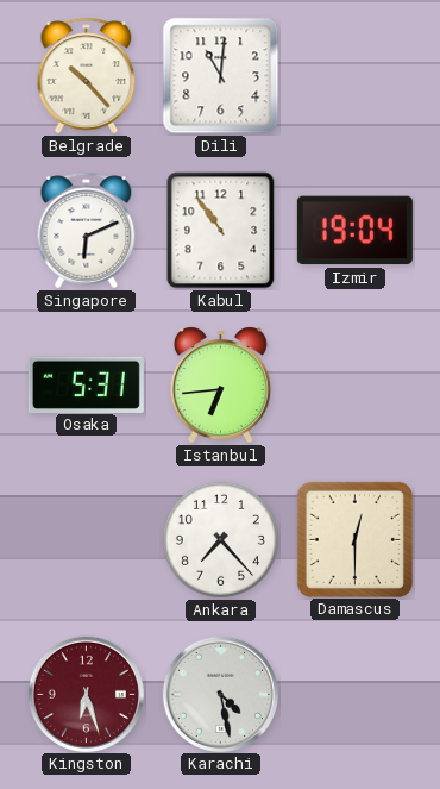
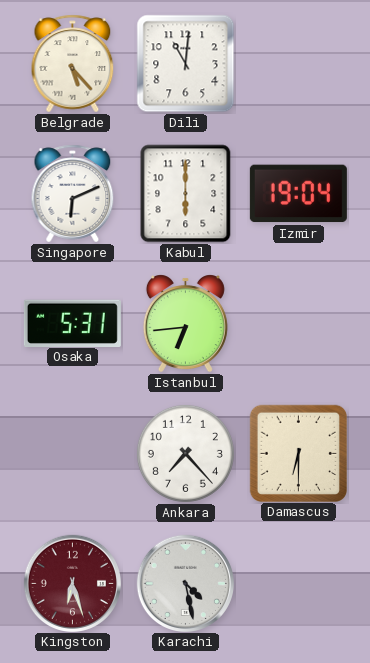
Belgrade: 10:23 -> 5:23 (73, 64)
Kabul: 10:54 -> 6:00 (186, 194)
Damascus: 12:30 -> 6:30 (298, 453)
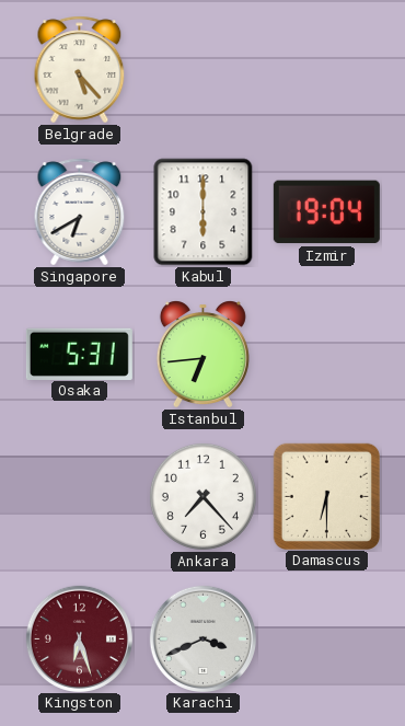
Dili: 11:01 -> none (186, 64)
Singapore: 6:11 -> 6:40 (80, 212)
Karachi: 4:28 -> 3:41 (202, 638)
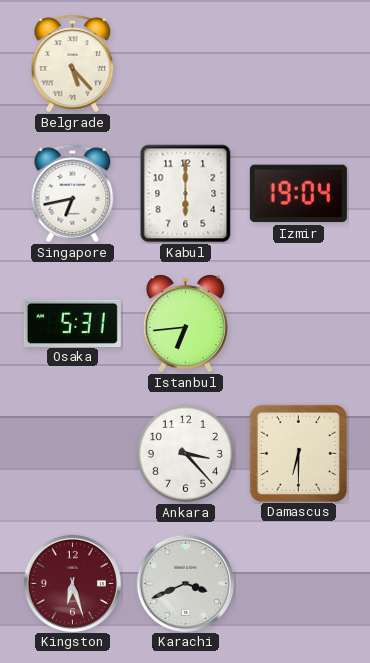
Singapore: 6:40 -> 6:43 (73, 194)
Ankara: 7:23 -> 3:23 (185, 453)
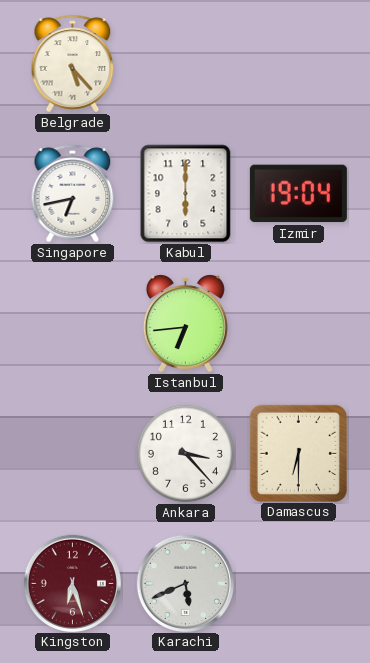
Osaka: 5:31 -> none (72, 323)
Karachi: 3:41 -> 5:41 (185, 583)
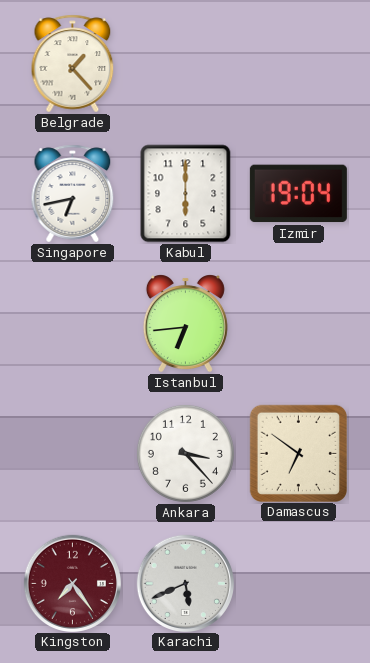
Belgrade: 5:23 -> 1:23 (73, 64)
Damascus: 6:30 -> 6:51 (298, 453)
Kingston: 6:27 -> 7:24 (72, 583)
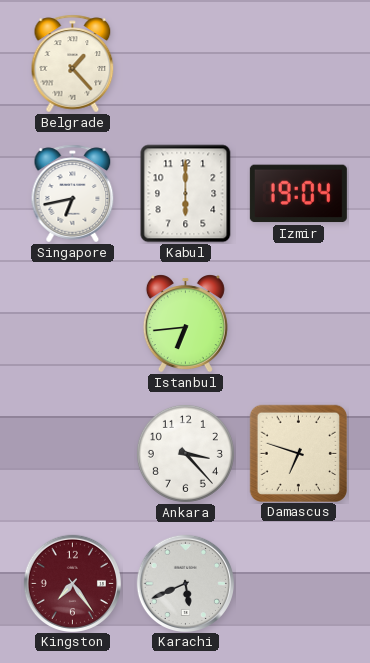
Damascus: 6:51 -> 6:48 (298, 453)
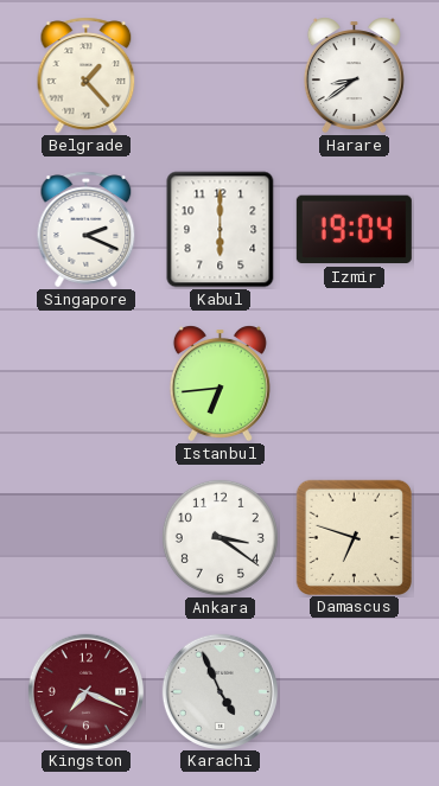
Harare: none -> 8:39 (354, 76)
Singapore: 6:43 -> 2:19 (87, 230)
Ankara: 3:23 -> 3:21 (220, 537)
Kingston: 7:24 -> 7:19 (85, 691)
Karachi: 5:41 -> 4:56 (220, 691)
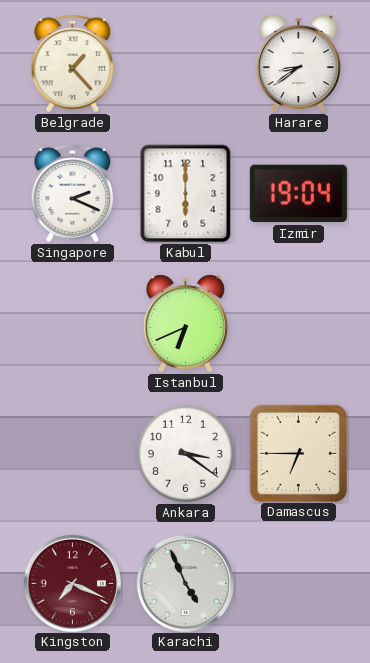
Istanbul: 6:44 -> 6:41 (185, 324)
Damascus: 6:48 -> 6:45 (298, 453)
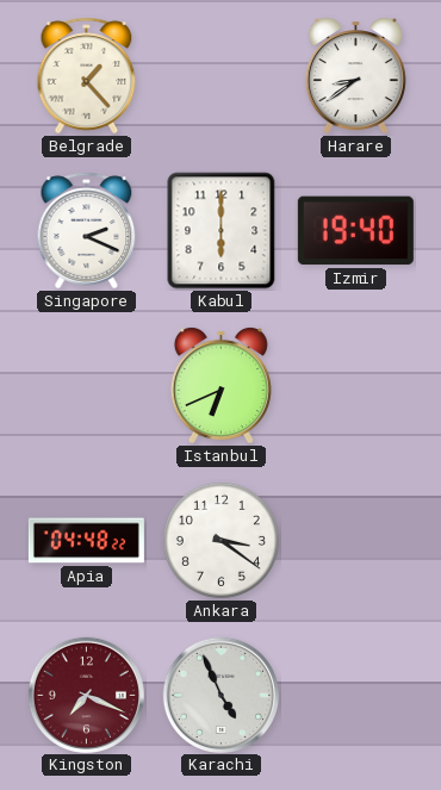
Izmir: 19:04 -> 19:40 (355, 231)
Apia: none -> 04:48 (86, 541)
Damascus: 6:45 -> none (298, 453)
